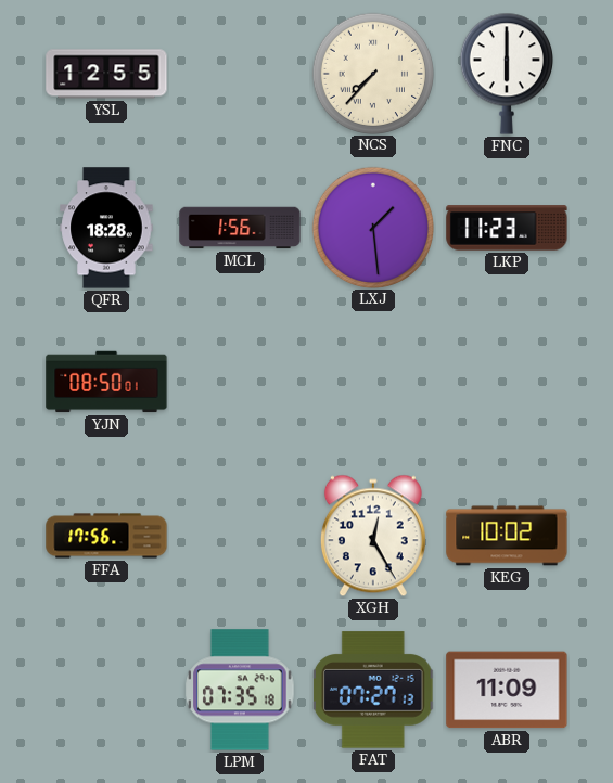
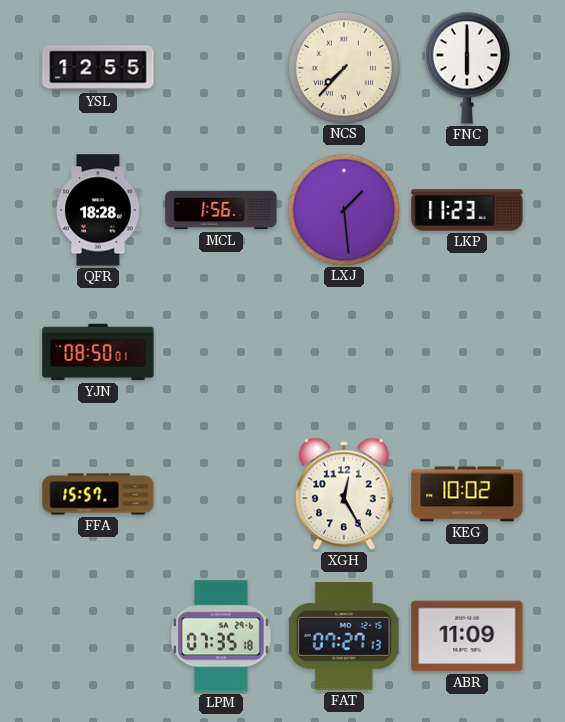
FFA: 17:56 -> 15:57 (98, 494)
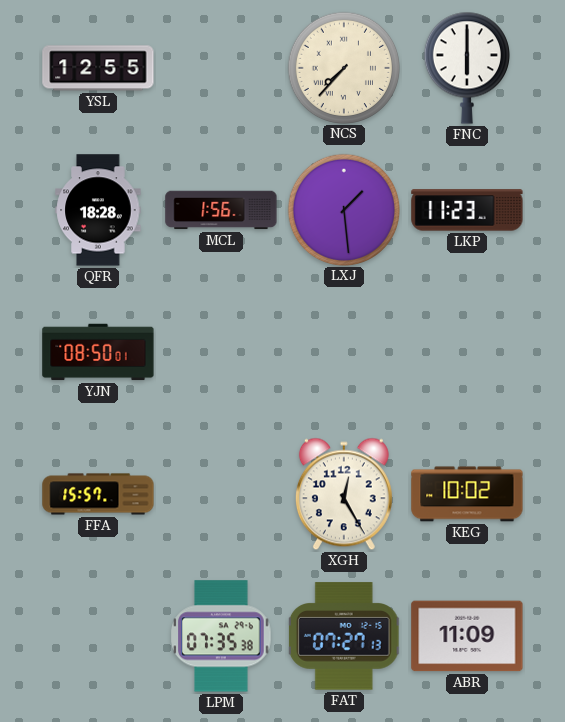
LPM: 07:35:18 -> 07:35:38 (221, 636)
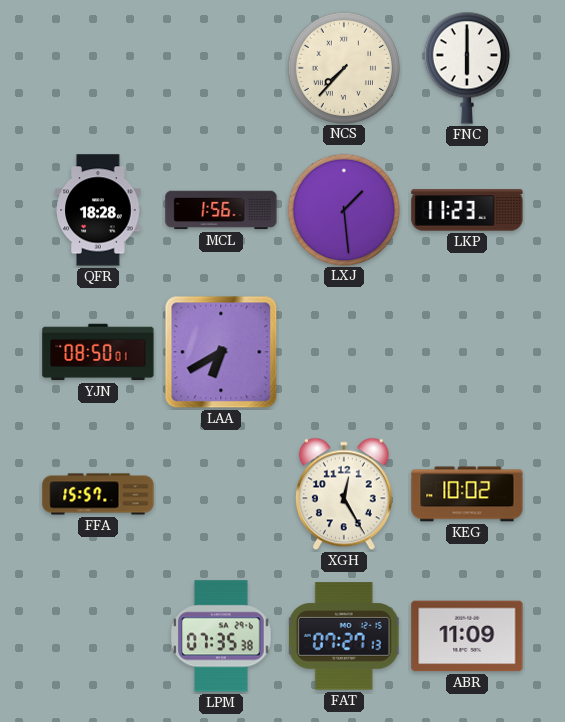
YSL: 12:55 -> none (98, 68)
LAA: none -> 6:40 (221, 352)
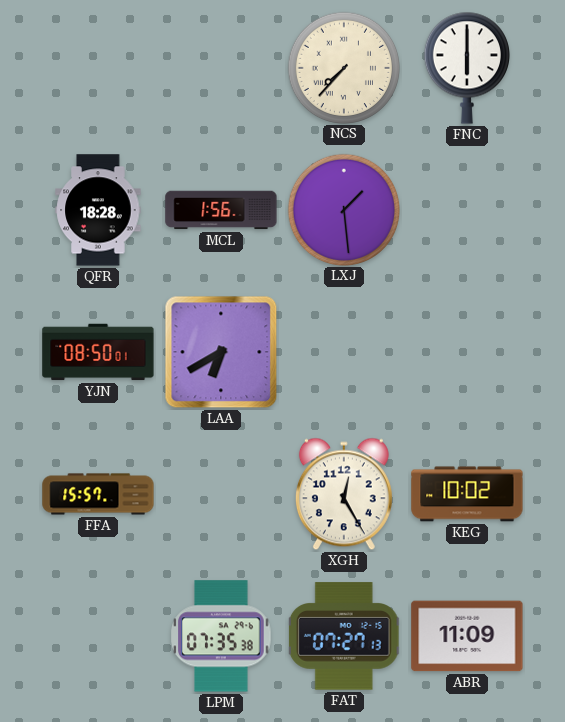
LKP: 11:23 -> none (467, 210)
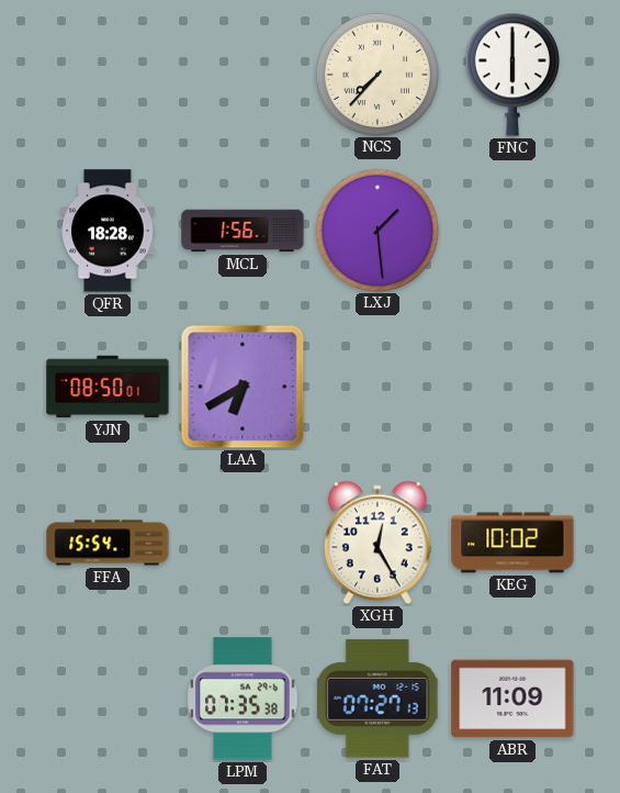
FFA: 15:57 -> 15:54 (108, 543)
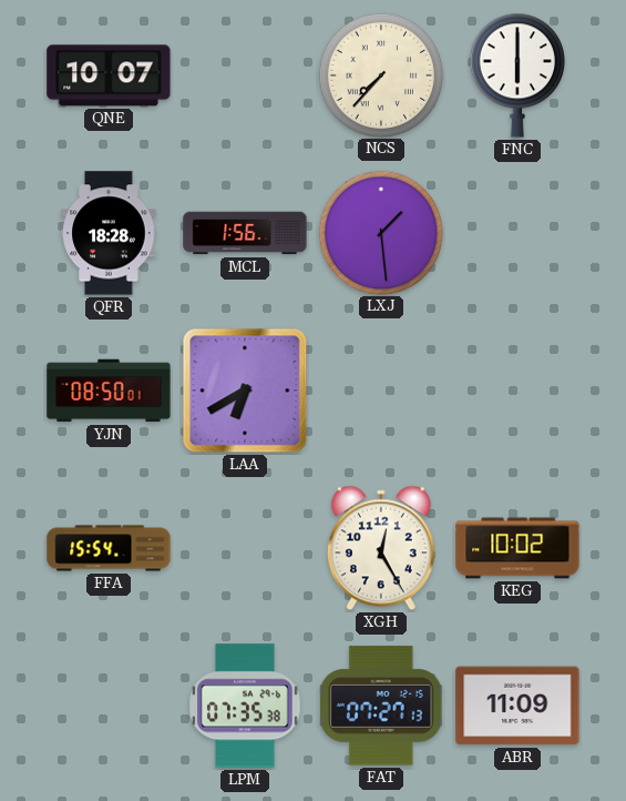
QNE: none -> 10:07 (109, 75)
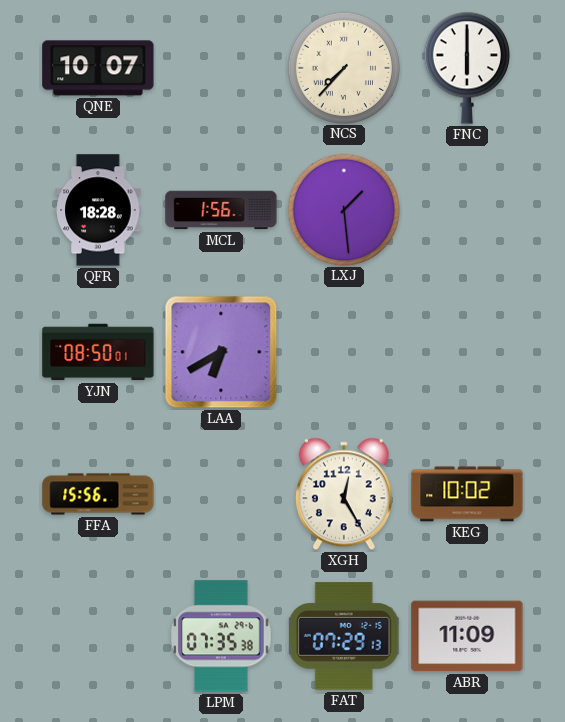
FFA: 15:54 -> 15:56 (98, 494)
FAT: 07:27 -> 07:29 (344, 636)
